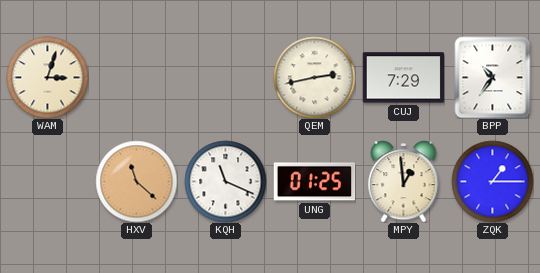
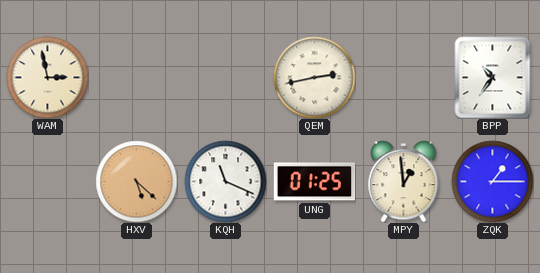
WAM: 3:03 -> 2:58 (47, 77)
CUJ: 7:29 -> none (403, 78)
HXV: 11:22 -> 5:22 (136, 181)
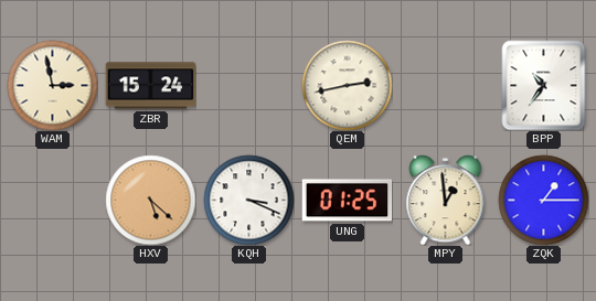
ZBR: none -> 15:24 (150, 86)
KQH: 11:19 -> 3:19 (248, 200)
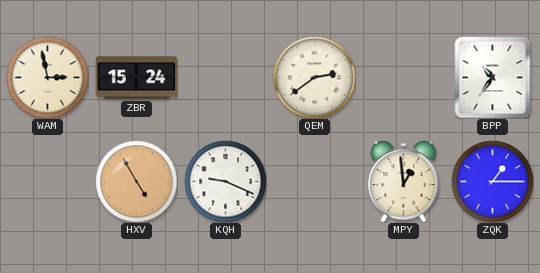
QEM: 2:43 -> 2:39 (314, 77)
HXV: 5:22 -> 4:55 (136, 181)
KQH: 3:19 -> 9:19 (225, 181)
UNG: 01:25 -> none (347, 201)
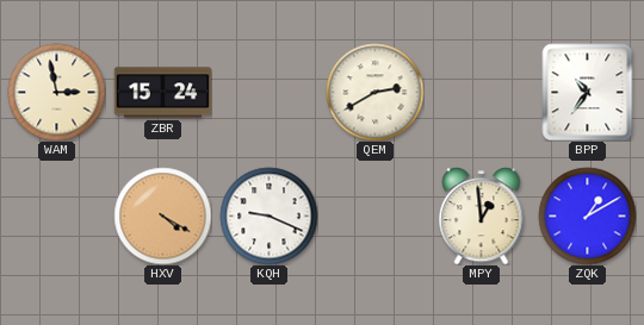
QEM: 2:39 -> 2:40 (374, 92)
HXV: 4:55 -> 4:20 (162, 215)
ZQK: 1:15 -> 1:10 (587, 215)
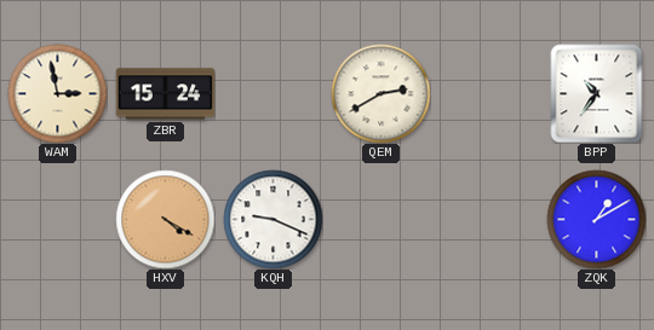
MPY: 12:59 -> none (482, 217)
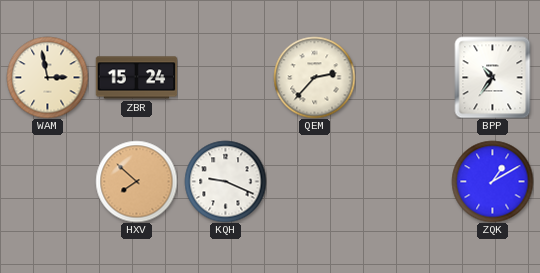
QEM: 2:40 -> 2:37 (314, 77)
HXV: 4:20 -> 7:52 (136, 181)
